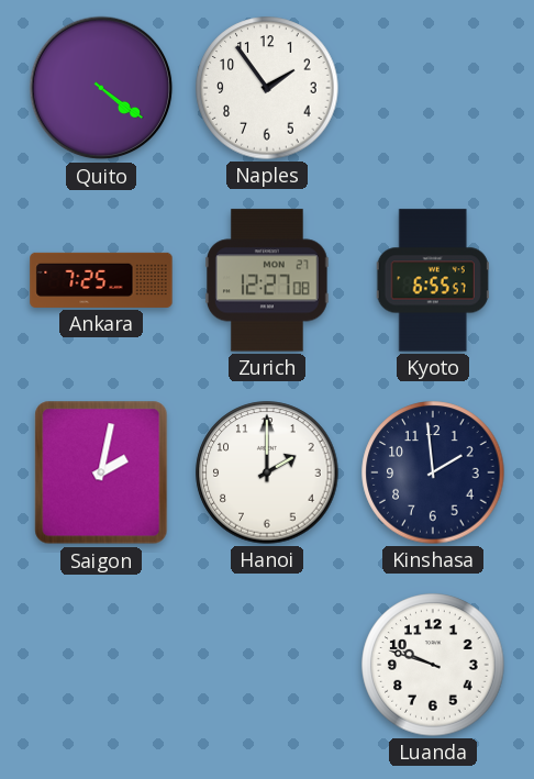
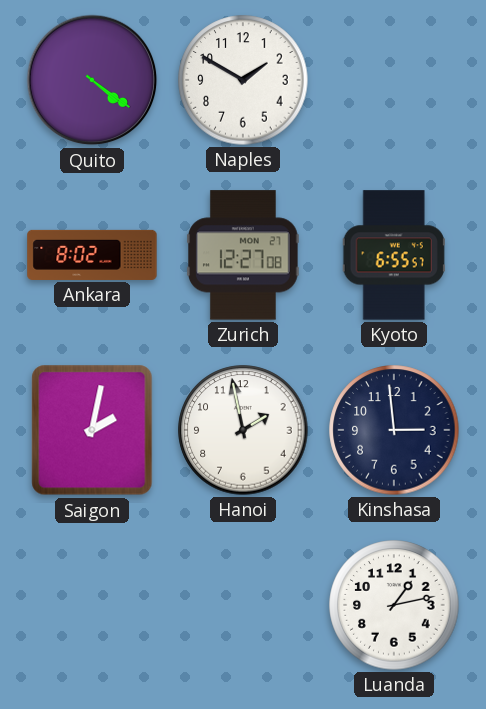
Naples: 1:54 -> 1:50 (243, 80)
Ankara: 7:25 -> 8:02 (92, 255)
Hanoi: 2:00 -> 1:58 (243, 430)
Kinshasa: 1:59 -> 2:59 (394, 430)
Luanda: 9:48 -> 1:13 (394, 605)
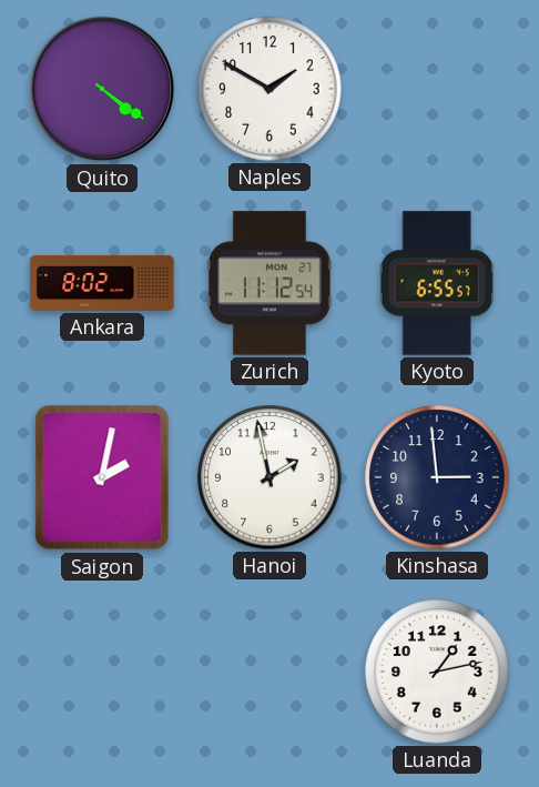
Zurich: 12:27 -> 11:12 (271, 283)
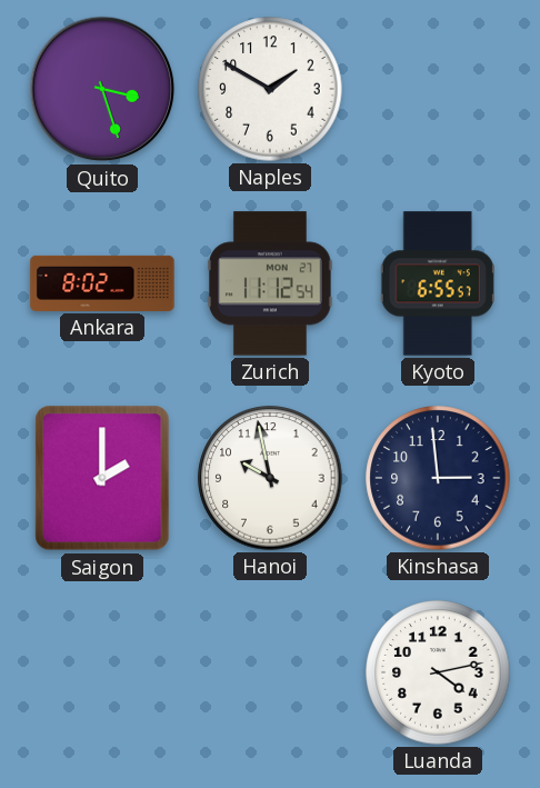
Quito: 4:21 -> 3:27 (102, 89)
Saigon: 2:02 -> 2:00 (102, 478)
Hanoi: 1:58 -> 9:58 (270, 478)
Luanda: 1:13 -> 4:13 (438, 672)
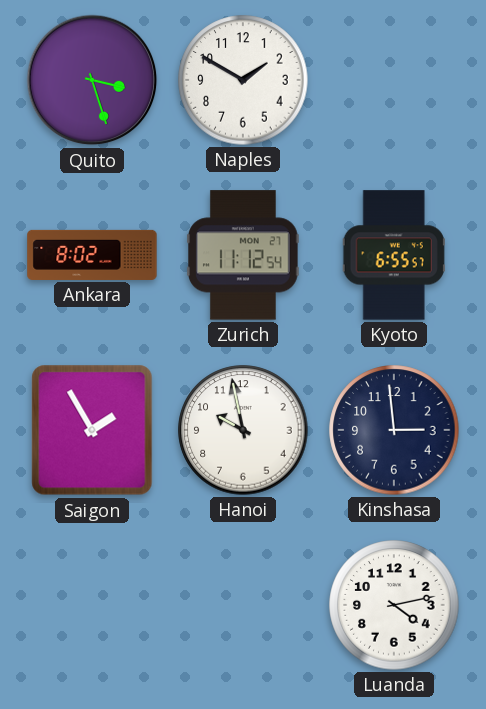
Saigon: 2:00 -> 1:55 (92, 430)
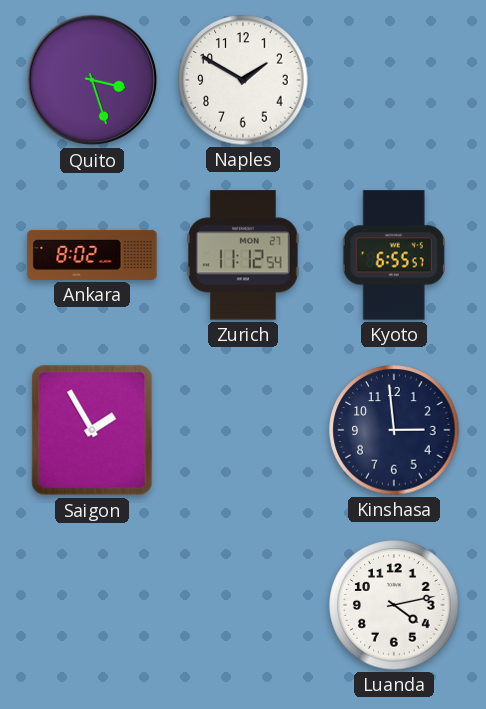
Hanoi: 9:58 -> none (243, 430)
